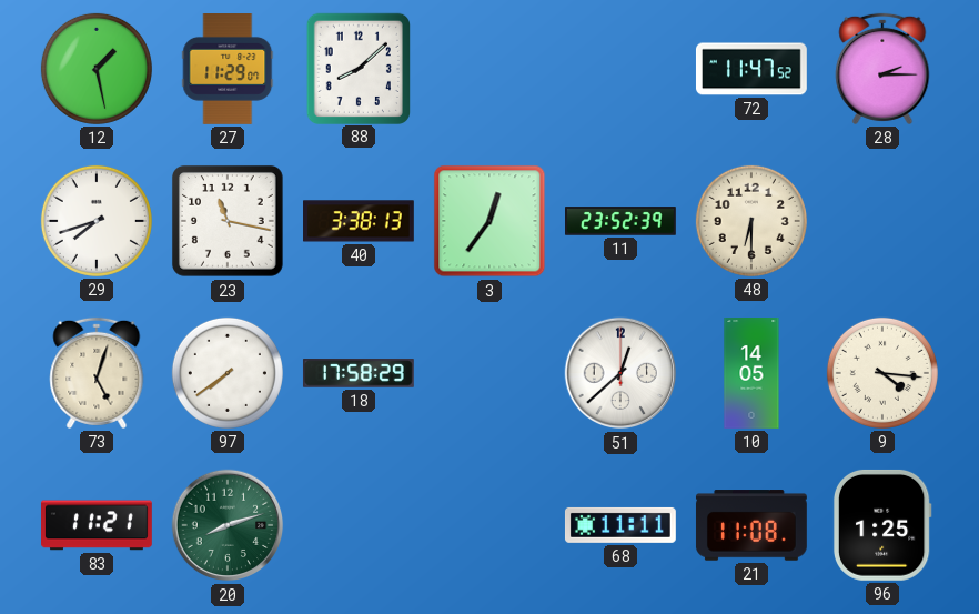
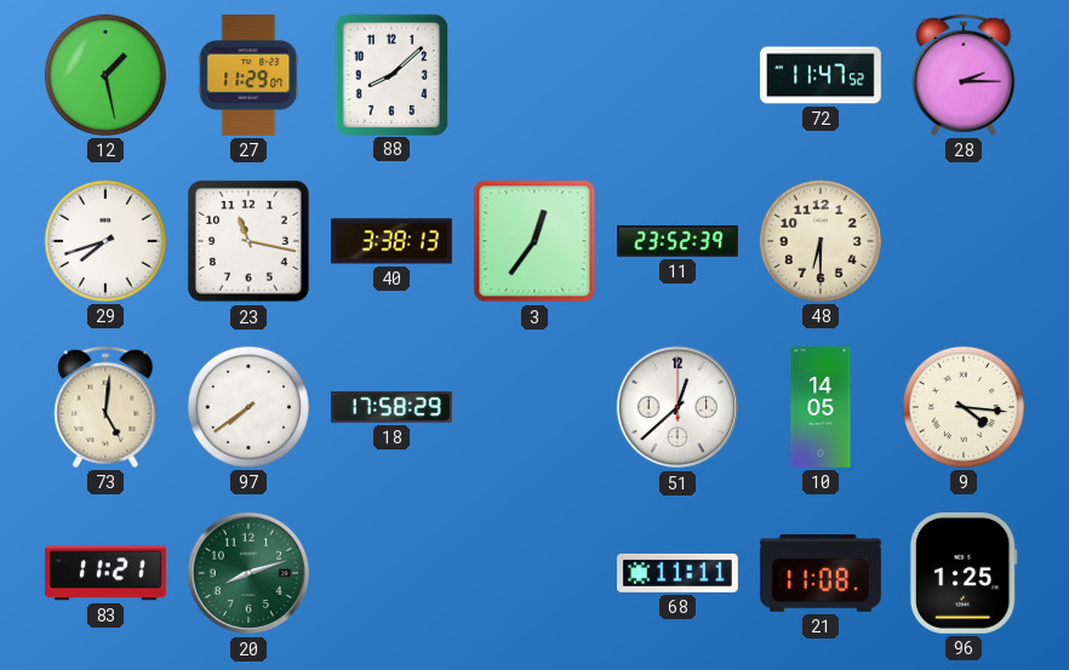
73: 5:03 -> 5:01 (105, 407)
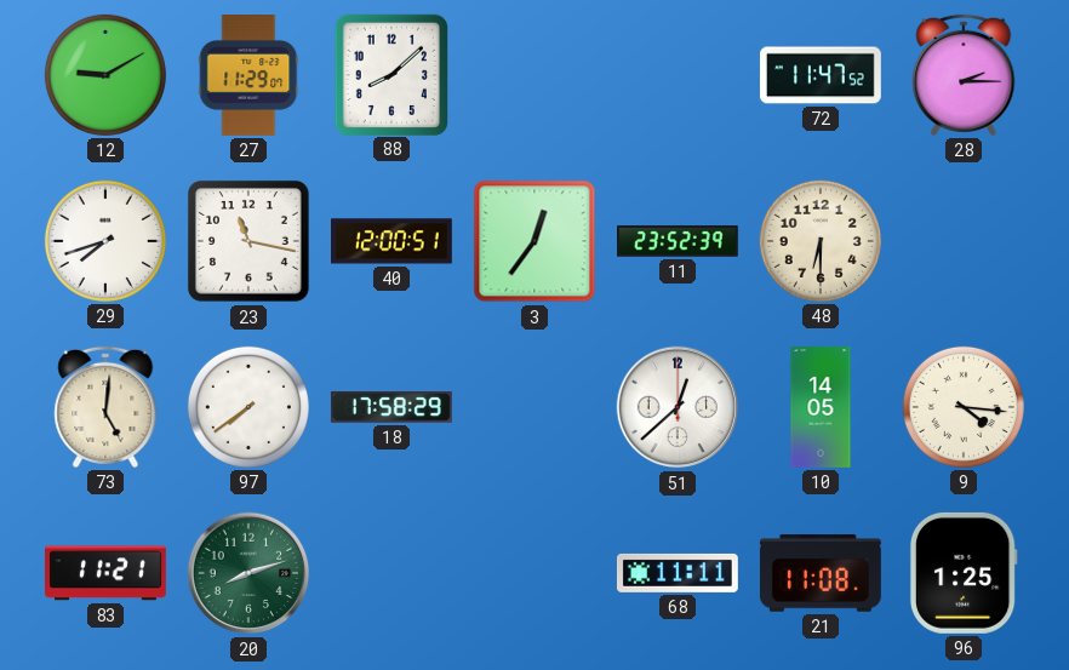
12: 1:28 -> 9:10 (105, 75)
40: 3:38 -> 12:00 (393, 241)
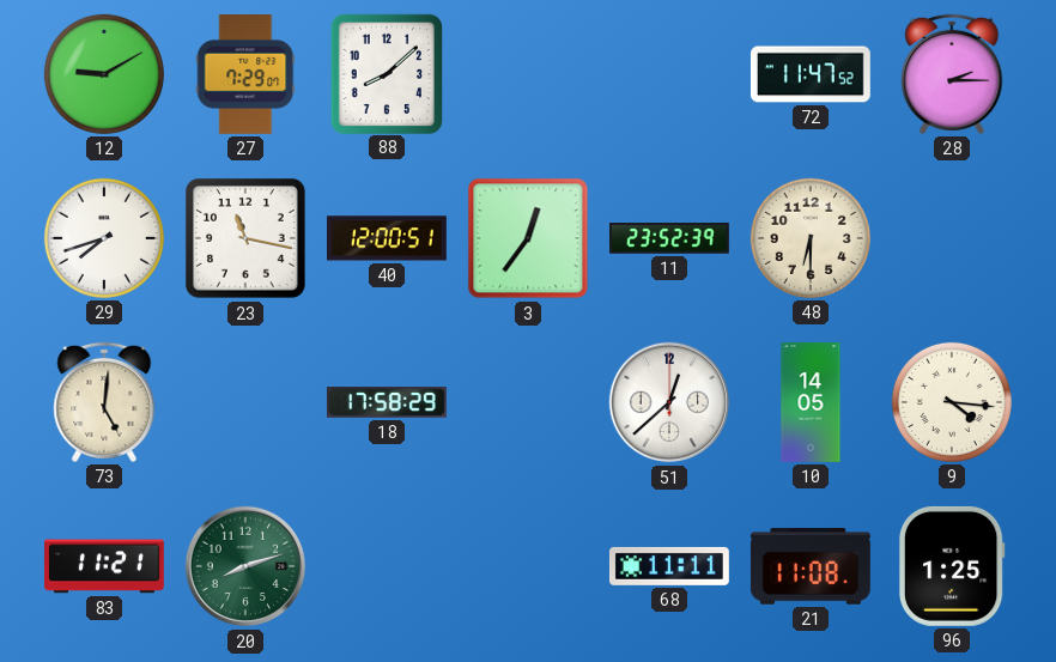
27: 11:29 -> 7:29 (245, 75)
97: 7:39 -> none (248, 407)
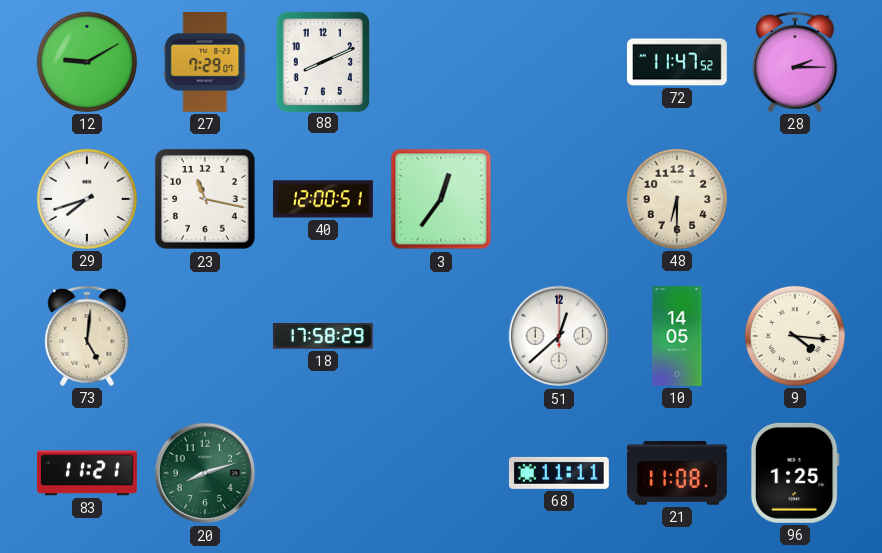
88: 8:08 -> 8:11 (322, 61)
11: 23:52 -> none (670, 238)
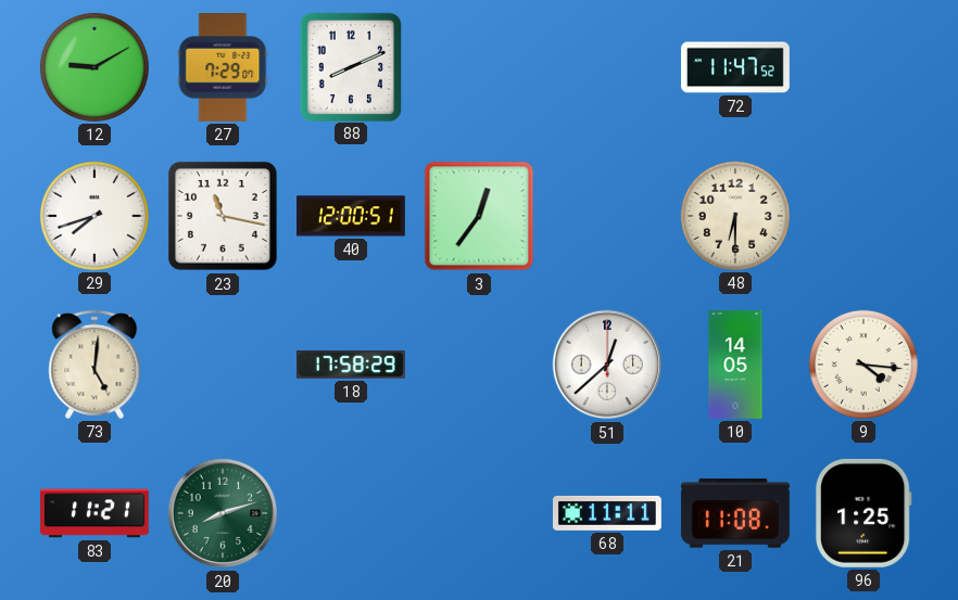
28: 2:15 -> none (795, 62)
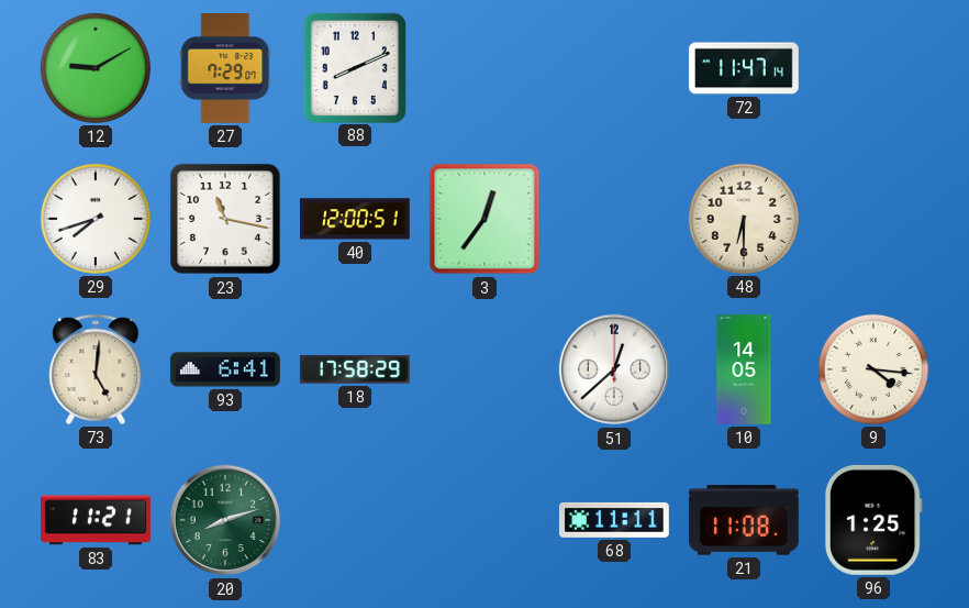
72: 11:47:52 -> 11:47:14 (744, 68)
93: none -> 6:41 (225, 369)
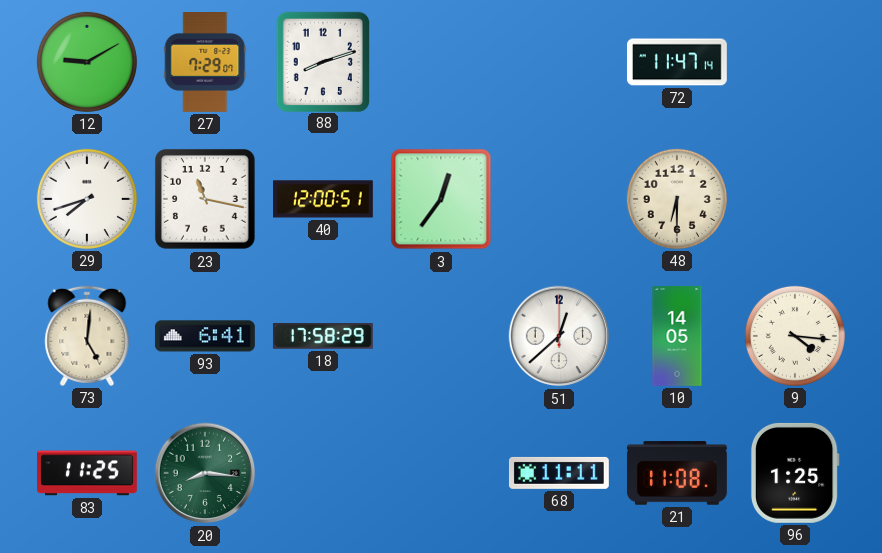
88: 8:11 -> 8:12 (322, 61)
83: 11:21 -> 11:25 (88, 473)
20: 8:12 -> 8:16 (205, 473)
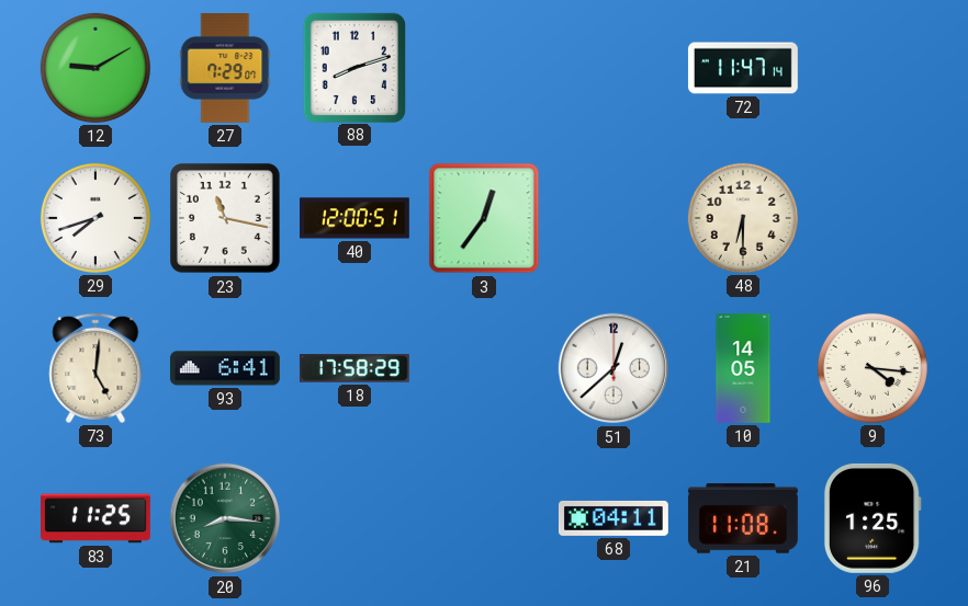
68: 11:11 -> 04:11 (614, 518)
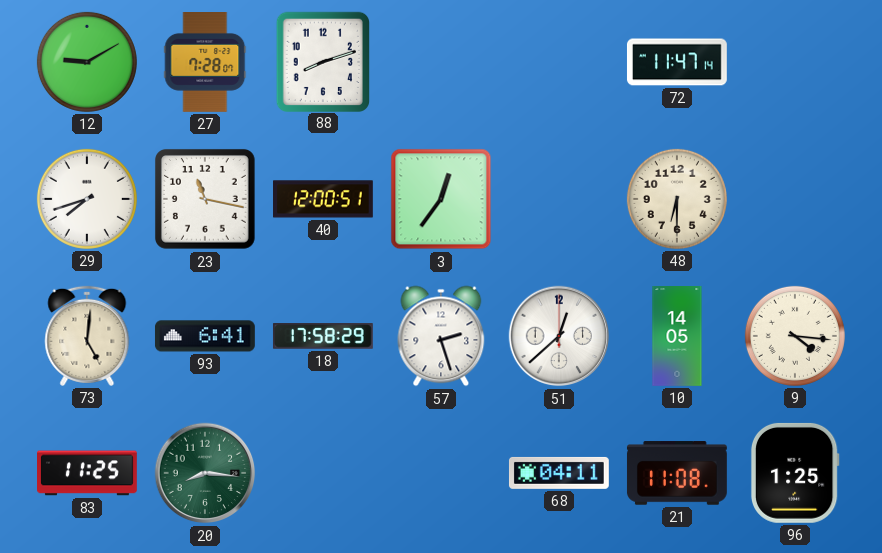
27: 7:29 -> 7:28 (205, 63)
57: none -> 2:27 (441, 336)
